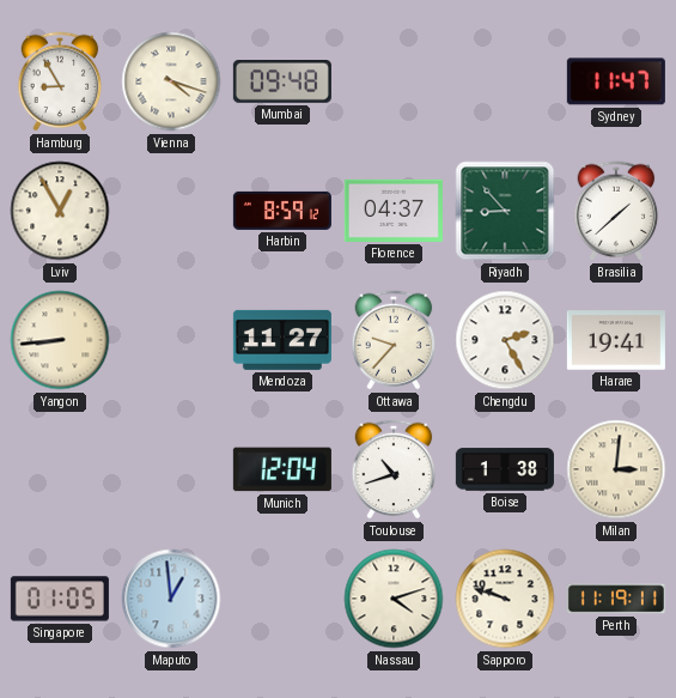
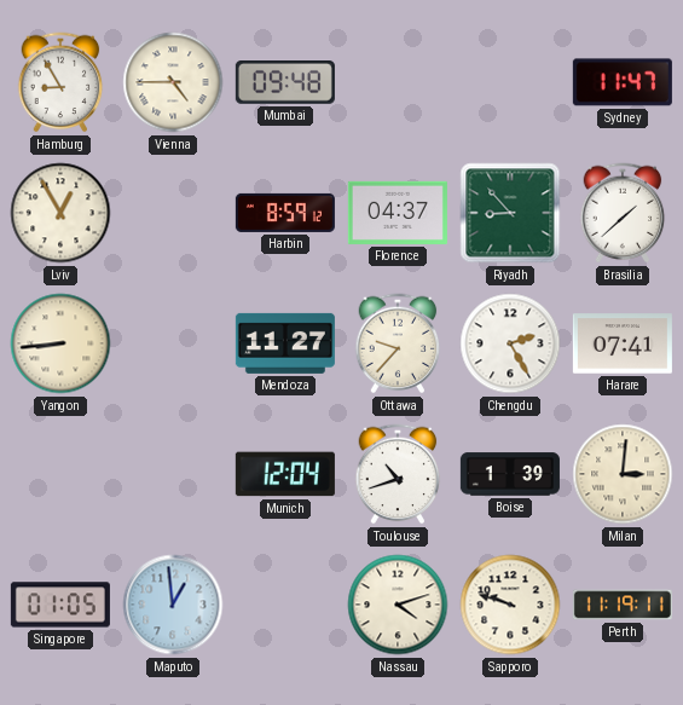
Vienna: 4:18 -> 4:45 (173, 82)
Harare: 19:41 -> 07:41 (623, 343)
Boise: 1:38 -> 1:39 (510, 474)
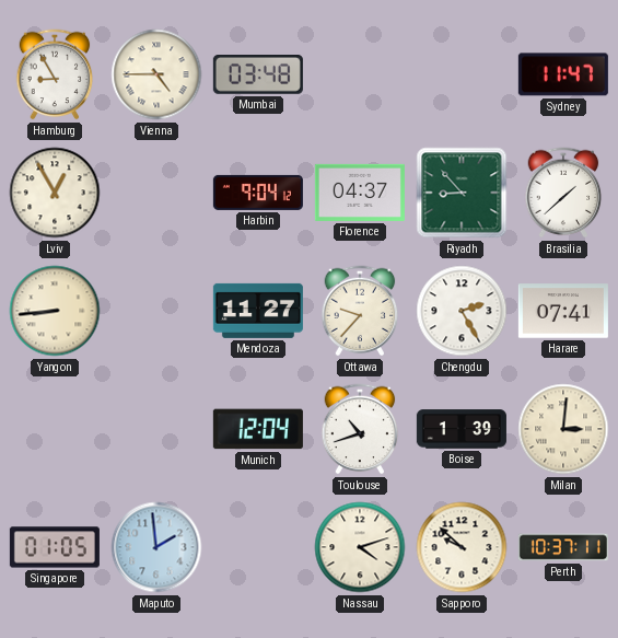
Mumbai: 09:48 -> 03:48 (258, 76)
Harbin: 8:59 -> 9:04 (258, 193)
Maputo: 12:59 -> 1:59 (156, 547)
Sapporo: 9:48 -> 9:52 (462, 547)
Perth: 11:19 -> 10:37 (563, 547)
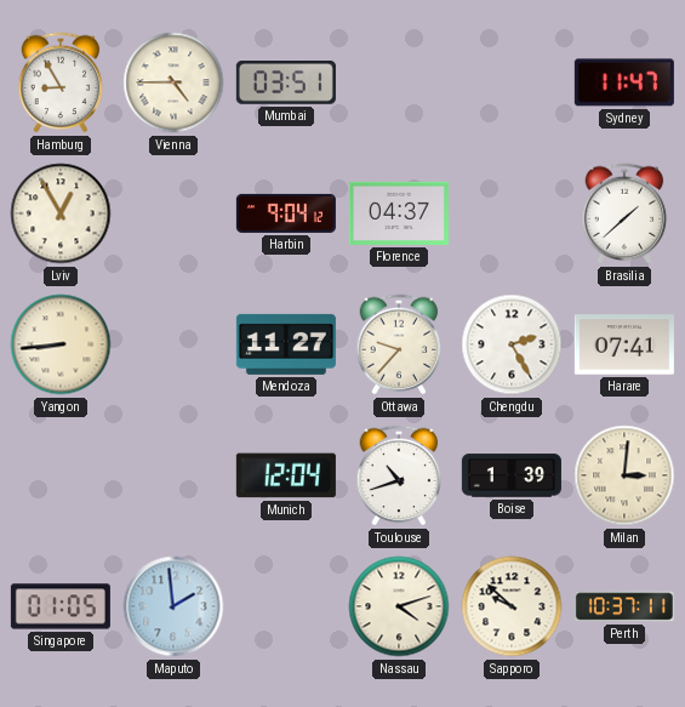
Mumbai: 03:48 -> 03:51 (286, 84)
Riyadh: 8:53 -> none (462, 193)
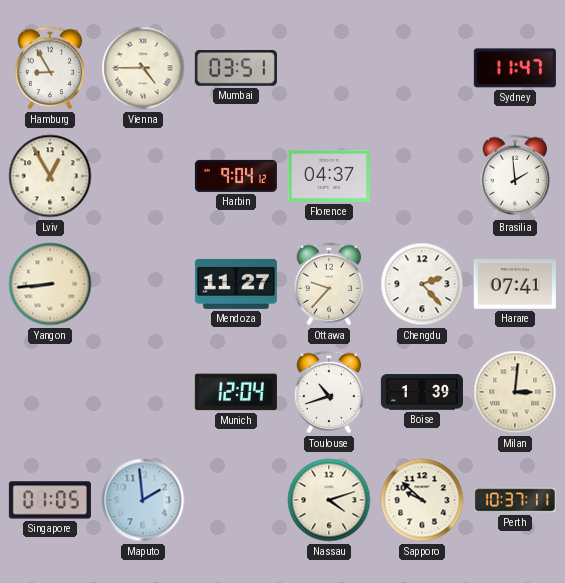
Brasilia: 1:38 -> 1:59 (515, 176)
Chengdu: 2:25 -> 2:23 (422, 284)
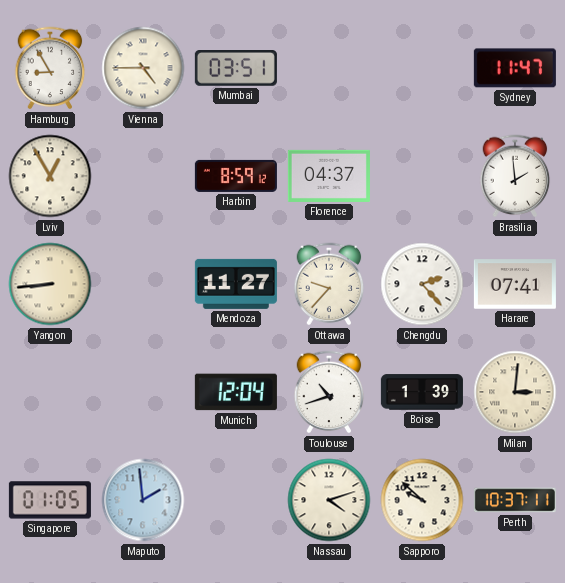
Harbin: 9:04 -> 8:59 (236, 176)
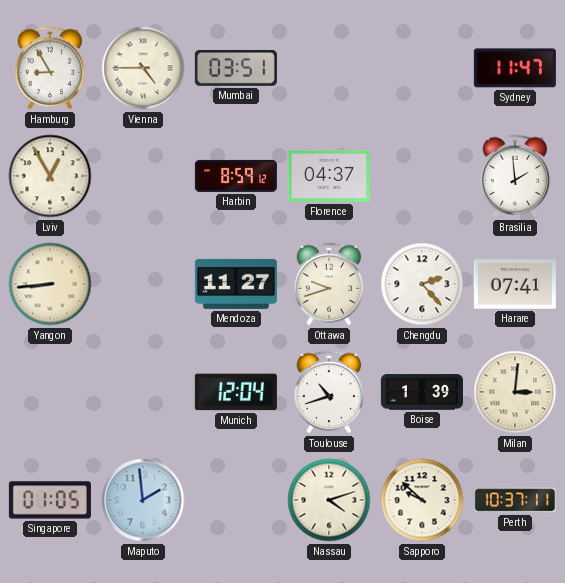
Ottawa: 9:37 -> 9:42 (329, 284)
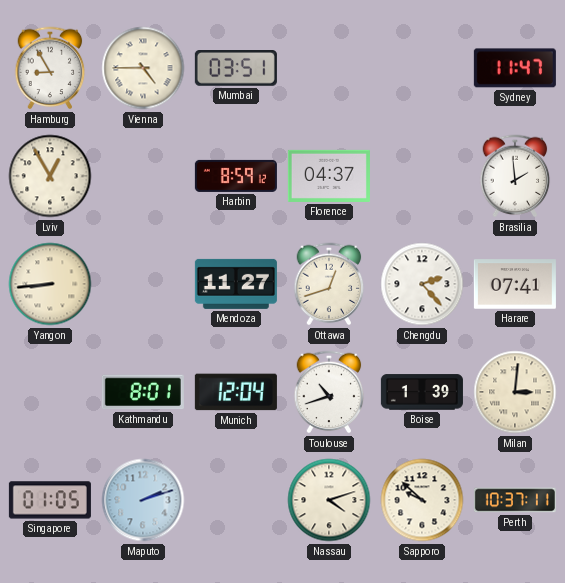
Ottawa: 9:42 -> 12:42 (329, 284)
Kathmandu: none -> 8:01 (143, 392)
Maputo: 1:59 -> 2:12 (143, 500)
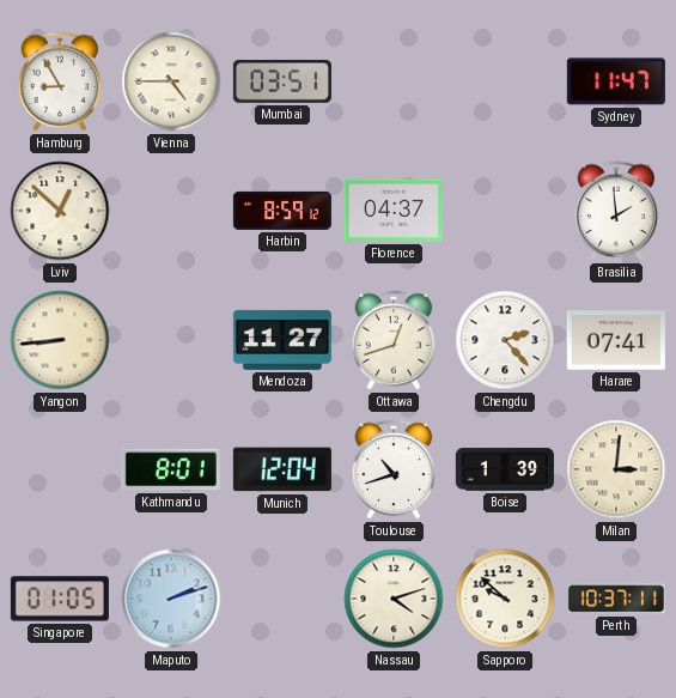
Lviv: 12:55 -> 12:52 (60, 211)
